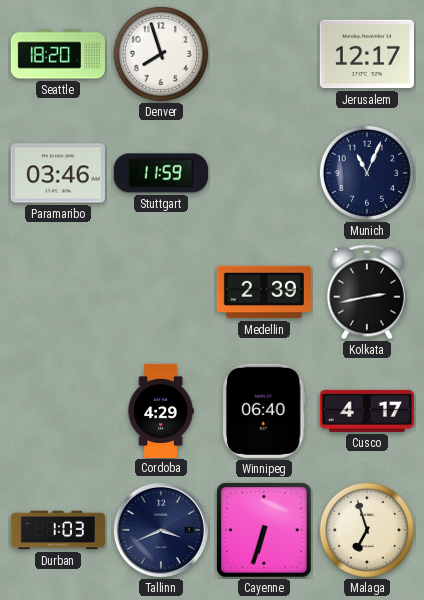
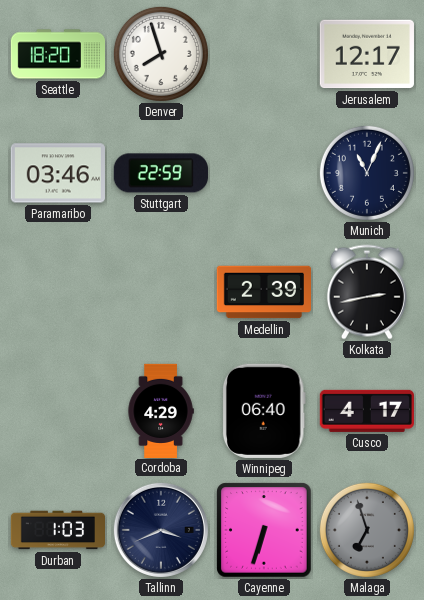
Stuttgart: 11:59 -> 22:59 (161, 173)
Malaga dial: cream -> grey (367, 530)
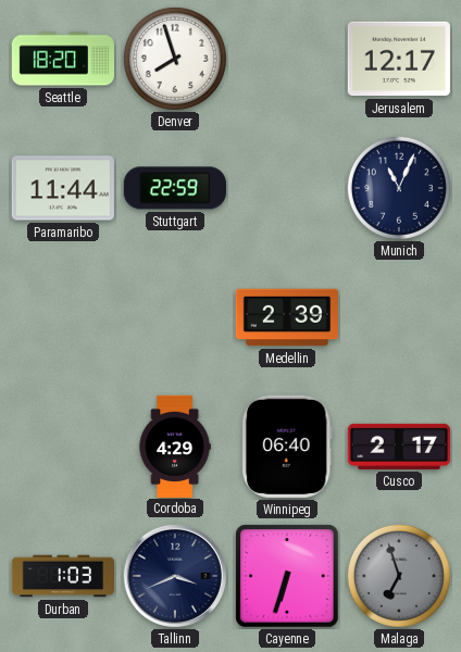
Paramaribo: 03:46 -> 11:44 (63, 188)
Kolkata: 2:43 -> none (367, 292)
Cusco: 4:17 -> 2:17 (399, 447)
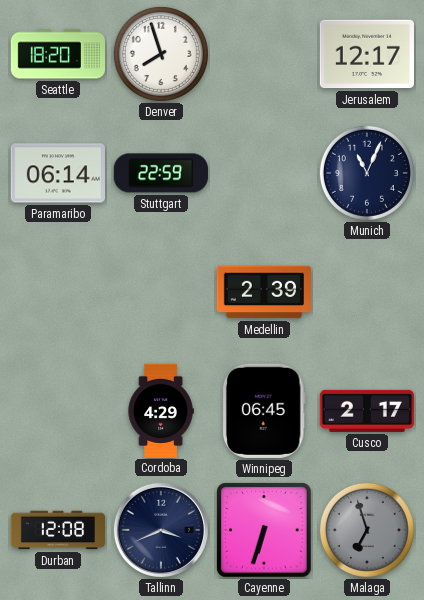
Paramaribo: 11:44 -> 06:14 (58, 173)
Winnipeg: 06:40 -> 06:45 (264, 411)
Durban: 1:03 -> 12:08 (57, 530)
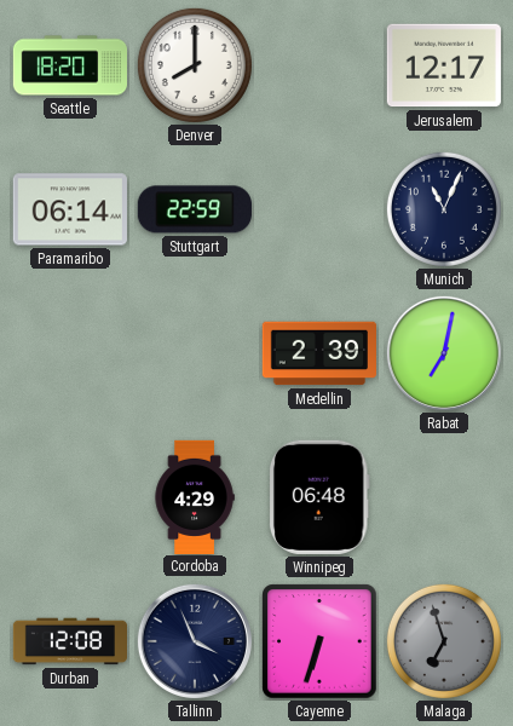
Denver: 7:57 -> 8:00 (195, 65)
Rabat: none -> 7:02 (444, 353)
Winnipeg: 06:45 -> 06:48 (319, 497)
Cusco: 2:17 -> none (367, 411)
Tallinn: 3:41 -> 3:56 (195, 641)
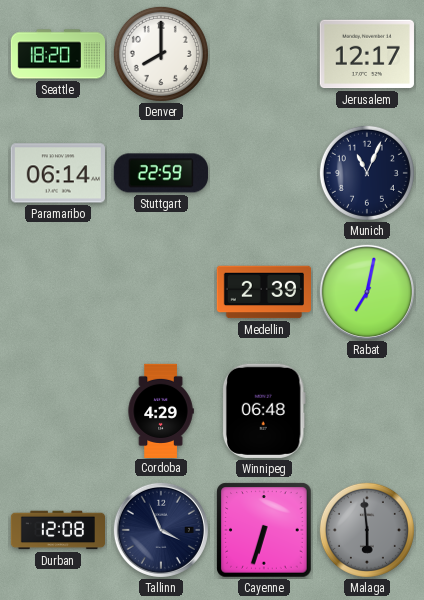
Malaga: 6:57 -> 5:59 (367, 530)
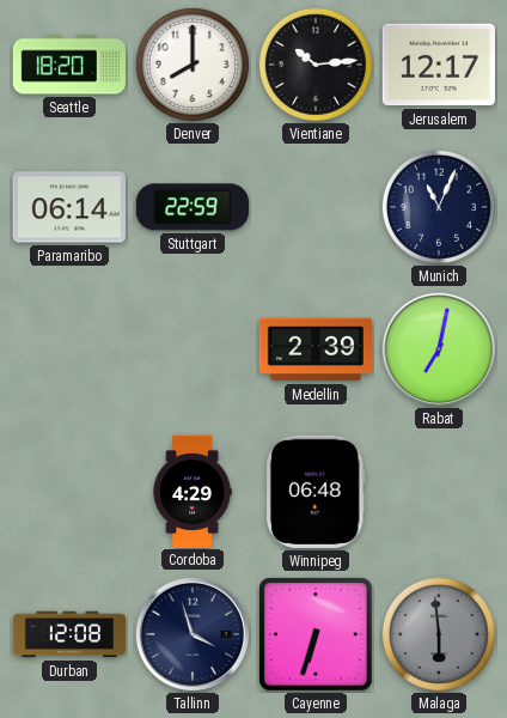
Vientiane: none -> 10:14 (316, 65)
Tallinn: 3:56 -> 3:57 (193, 634)
